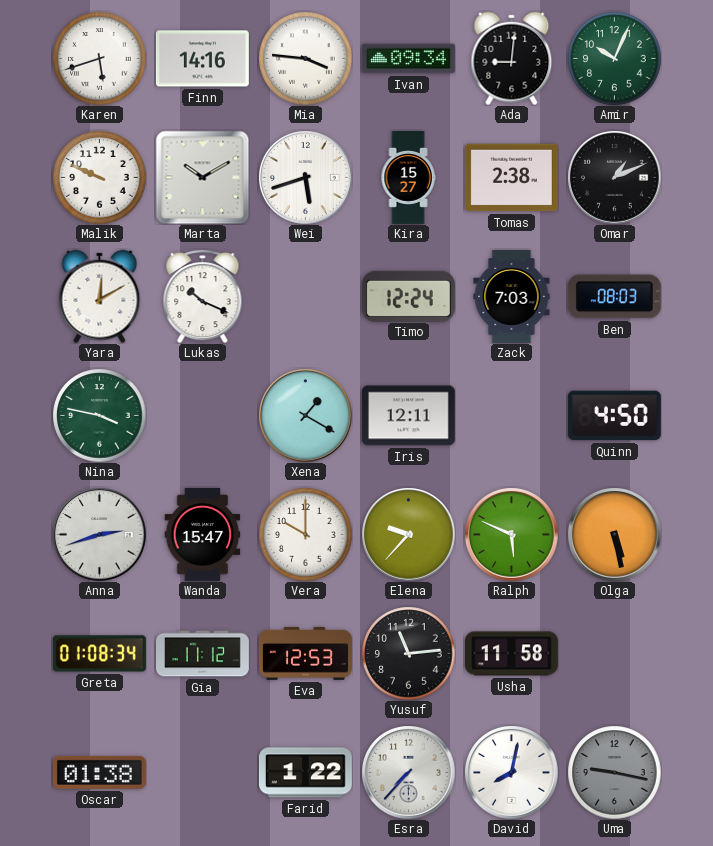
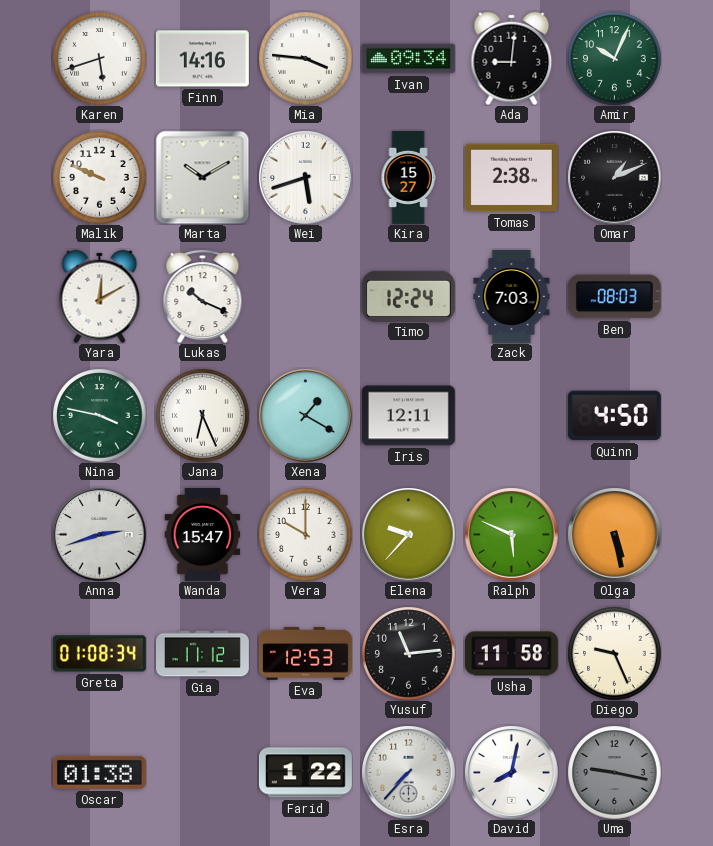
Jana: none -> 6:26 (202, 415)
Diego: none -> 9:26 (614, 653)
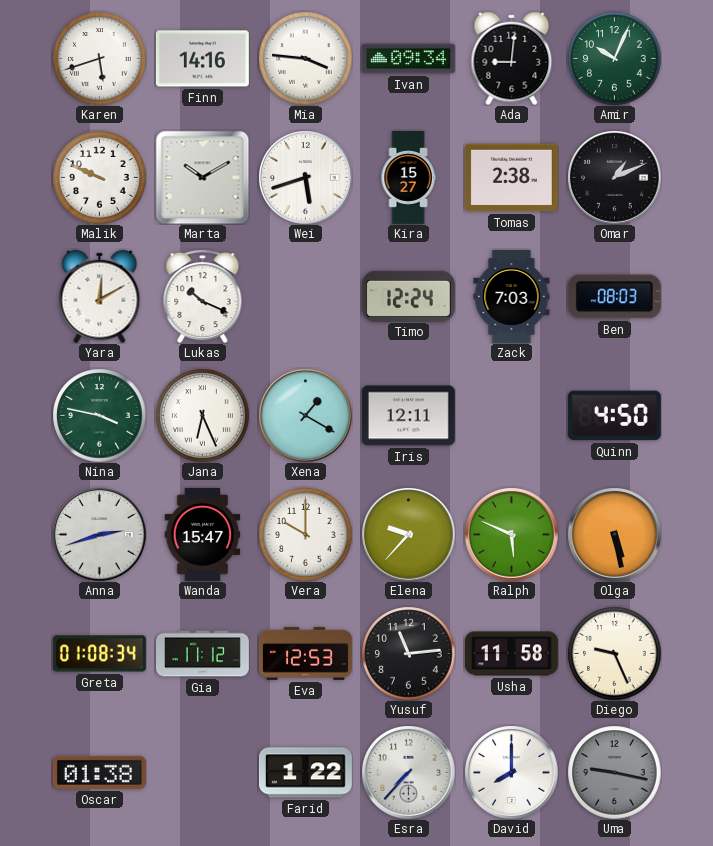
David: 8:02 -> 8:00 (511, 772)
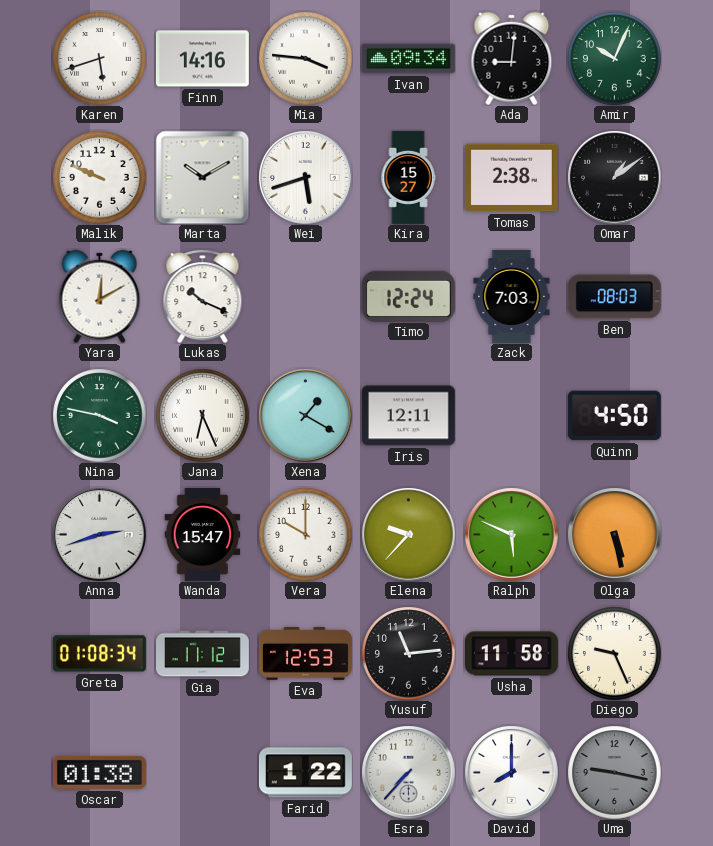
Omar: 1:11 -> 1:09 (614, 177)
